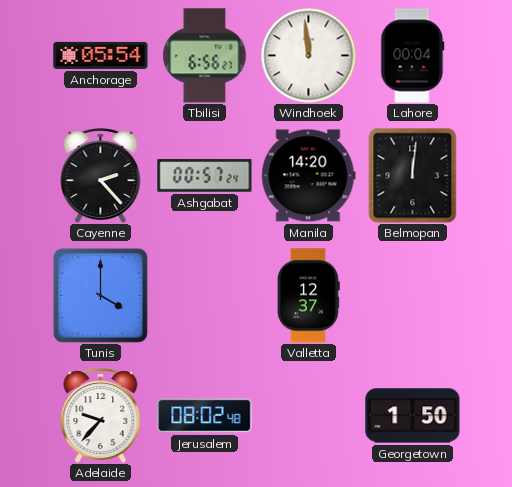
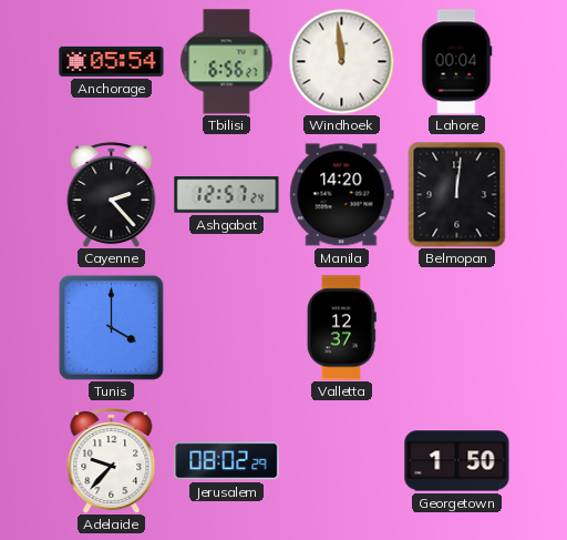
Ashgabat: 00:57 -> 12:57 (227, 195)
Jerusalem: 08:02:48 -> 08:02:29 (227, 461)
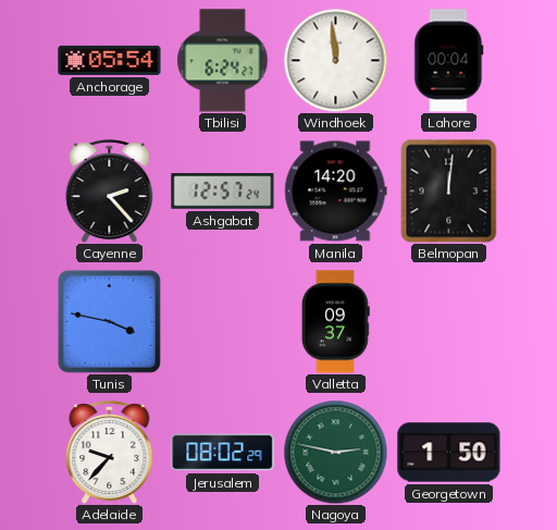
Tbilisi: 6:56 -> 6:24 (223, 61)
Tunis: 4:00 -> 3:47 (109, 321)
Valletta: 12:37 -> 09:37 (335, 322)
Nagoya: none -> 2:47 (335, 452)
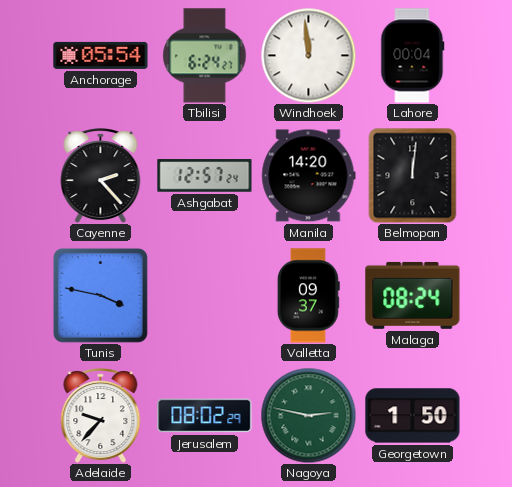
Malaga: none -> 08:24 (413, 295)
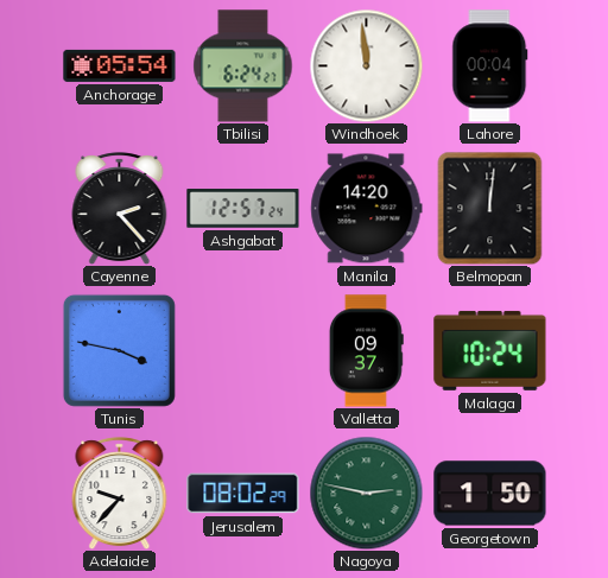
Malaga: 08:24 -> 10:24 (490, 350)
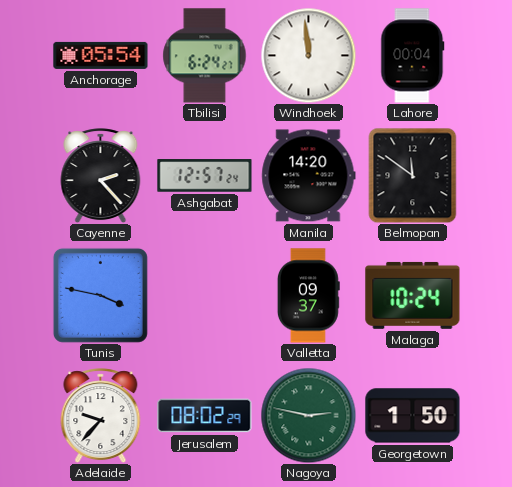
Belmopan: 12:01 -> 11:51 (413, 175)
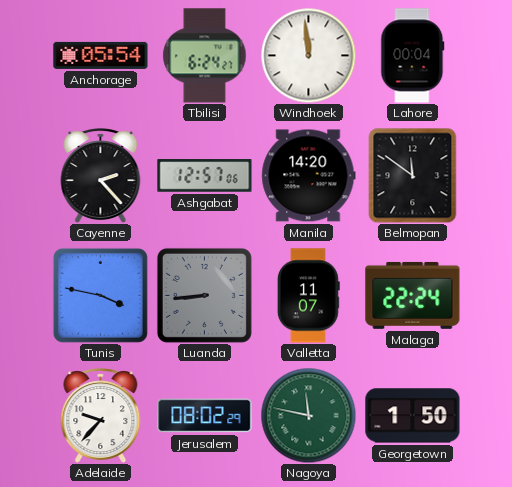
Ashgabat: 12:57:24 -> 12:57:06 (205, 176)
Luanda: none -> 8:44 (204, 295)
Valletta: 09:37 -> 11:07 (308, 296)
Malaga: 10:24 -> 22:24 (413, 295)
Nagoya: 2:47 -> 11:47 (308, 415)
